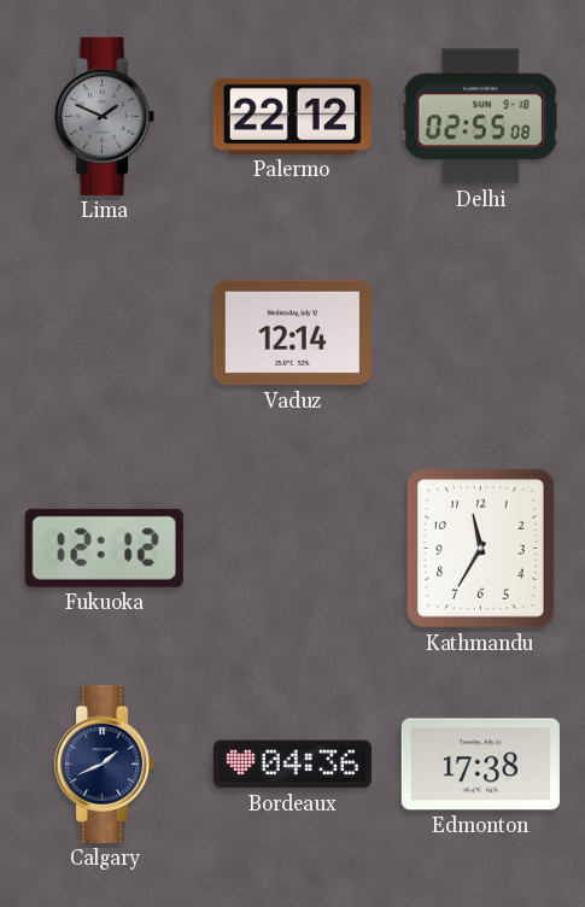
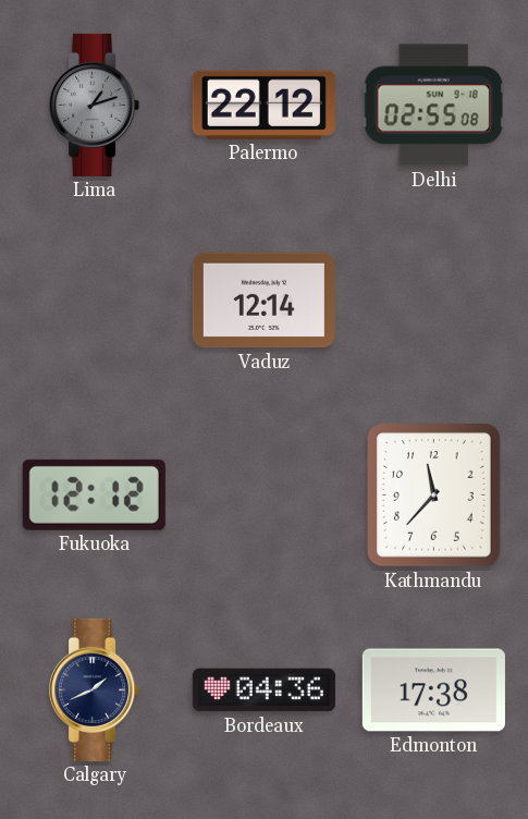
Lima: 1:49 -> 1:12 (95, 105)
Kathmandu: 11:35 -> 11:37 (434, 496)
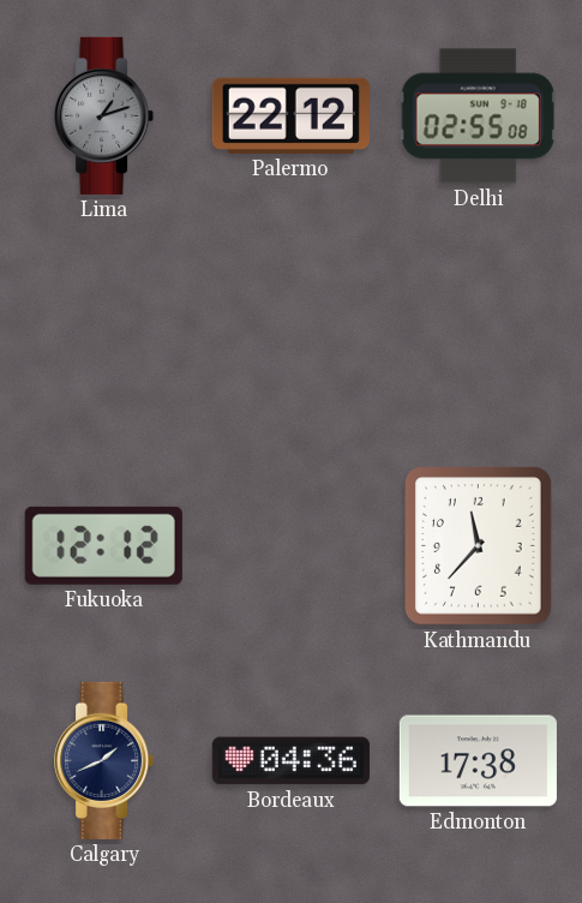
Vaduz: 12:14 -> none (263, 301)
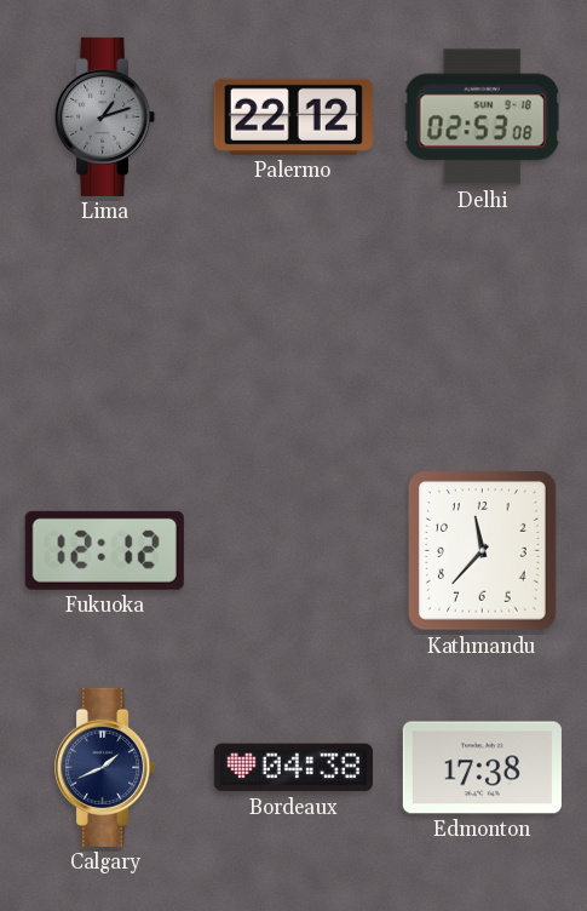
Delhi: 02:55 -> 02:53 (482, 118)
Bordeaux: 04:36 -> 04:38 (293, 768)
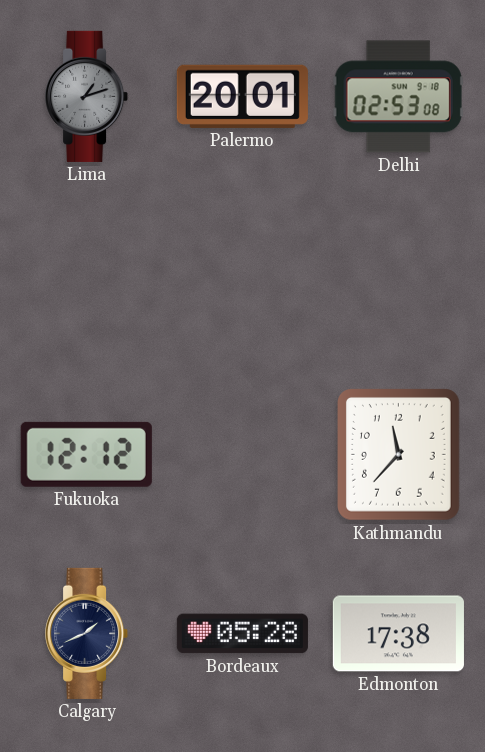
Palermo: 22:12 -> 20:01 (242, 96)
Bordeaux: 04:38 -> 05:28 (242, 634)
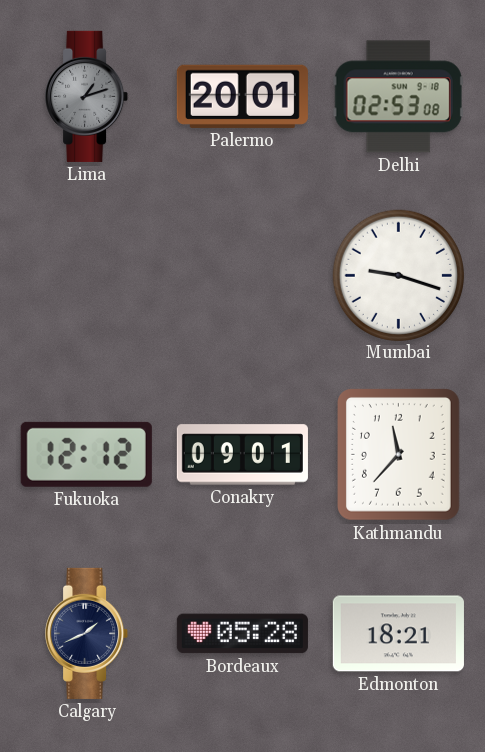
Mumbai: none -> 9:18 (398, 275)
Conakry: none -> 09:01 (242, 455)
Edmonton: 17:38 -> 18:21 (398, 634)
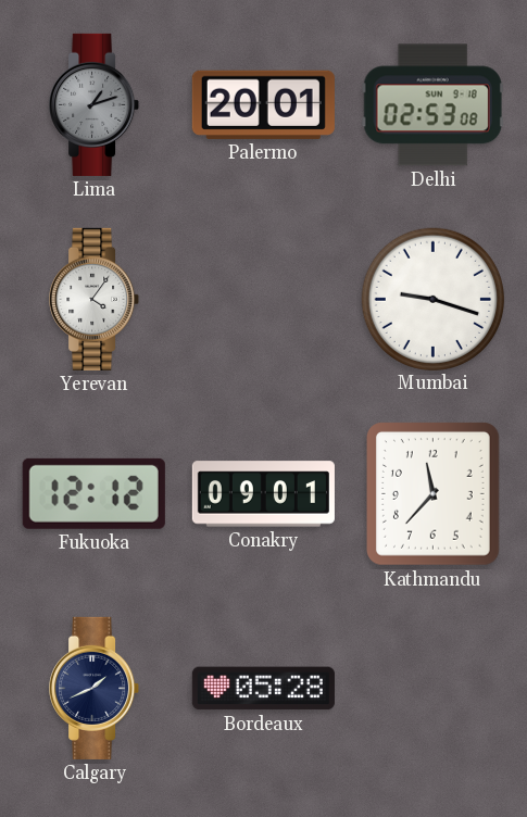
Yerevan: none -> 4:06 (95, 299)
Edmonton: 18:21 -> none (398, 634)
